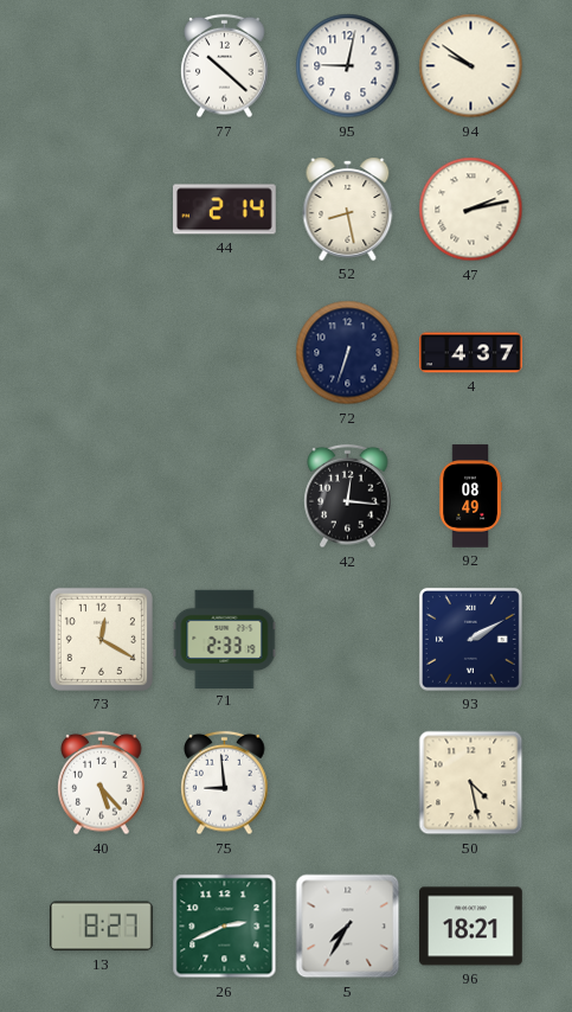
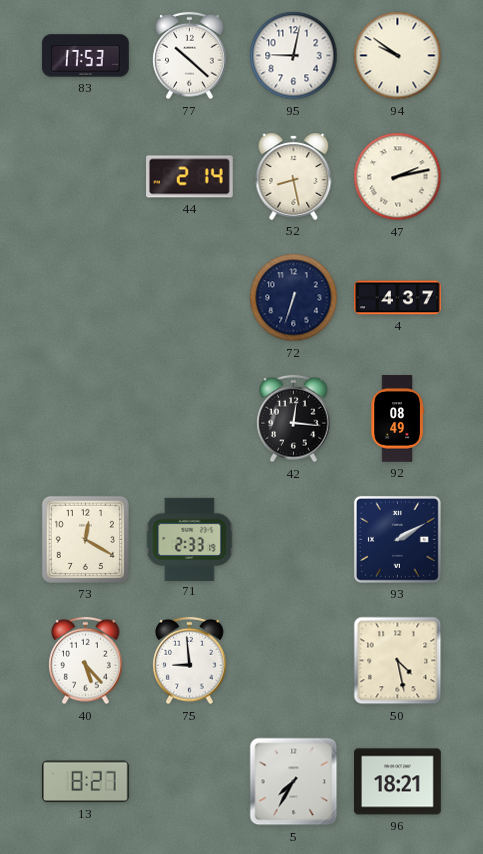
83: none -> 17:53 (86, 56)
26: 2:41 -> none (225, 927)
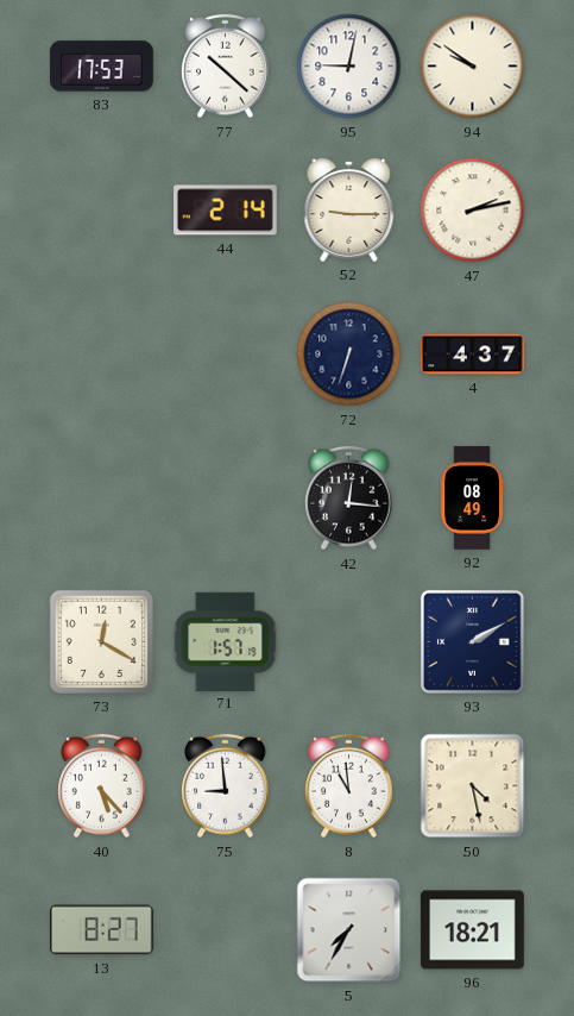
52: 8:28 -> 9:15 (349, 209)
71: 2:33 -> 1:57 (226, 641)
8: none -> 10:59 (349, 786)
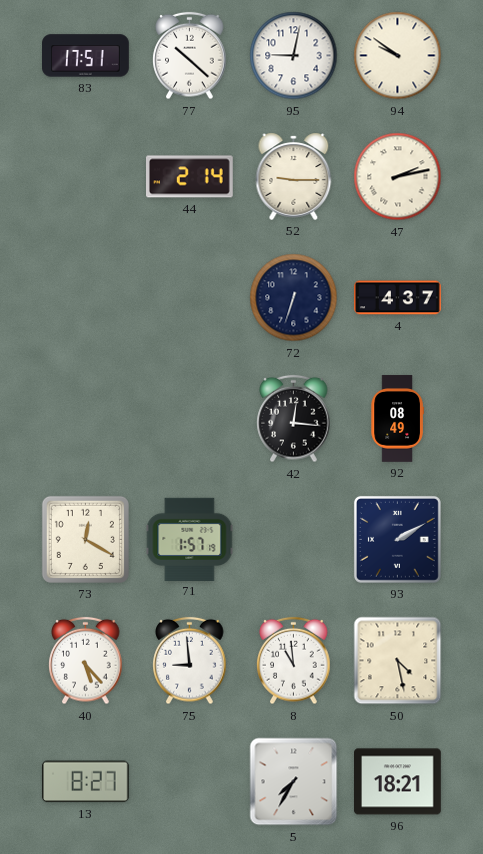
83: 17:53 -> 17:51 (86, 56)
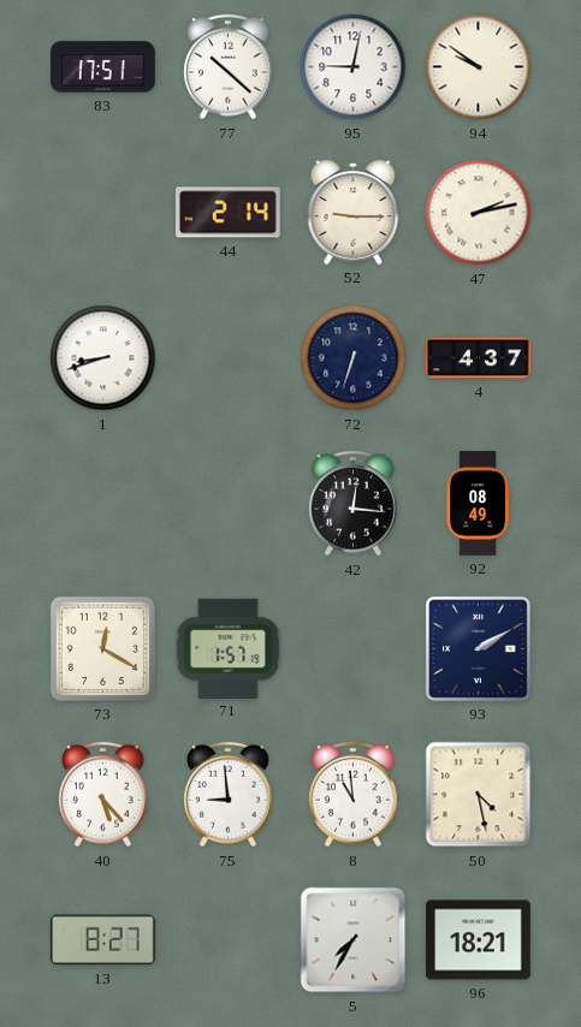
1: none -> 8:42 (103, 358)
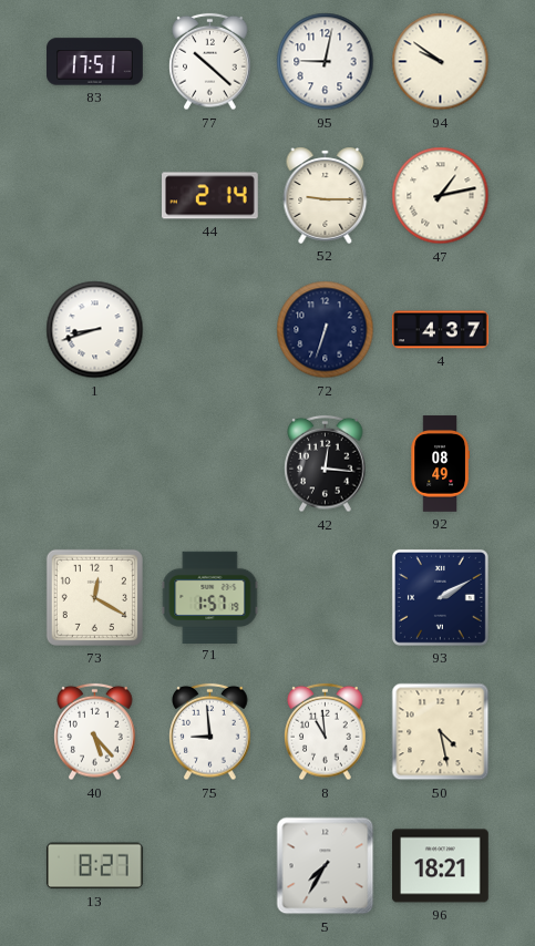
47: 2:13 -> 1:13 (441, 196)
